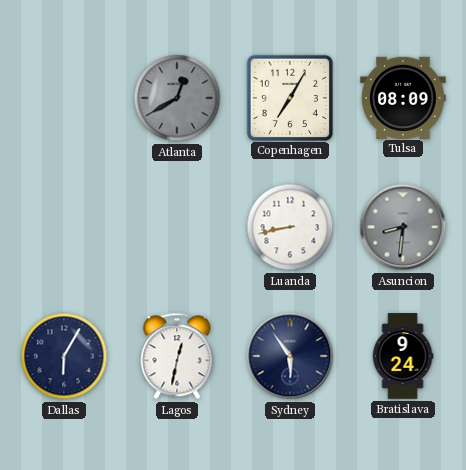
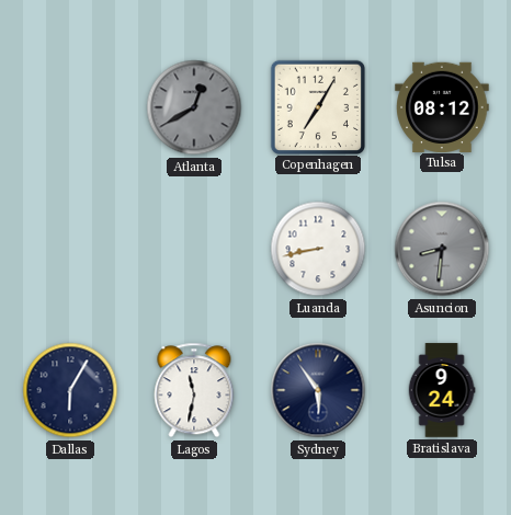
Tulsa: 08:09 -> 08:12 (442, 106)
Lagos: 12:32 -> 11:32 (194, 390)
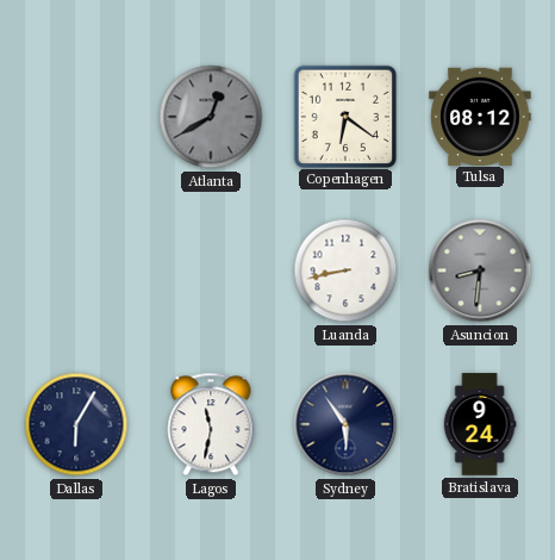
Copenhagen: 7:05 -> 6:21 (344, 116)
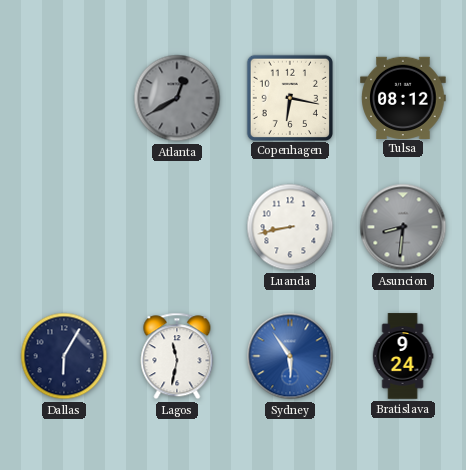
Copenhagen: 6:21 -> 6:17 (289, 97)
Sydney dial: navy -> blue (290, 356)
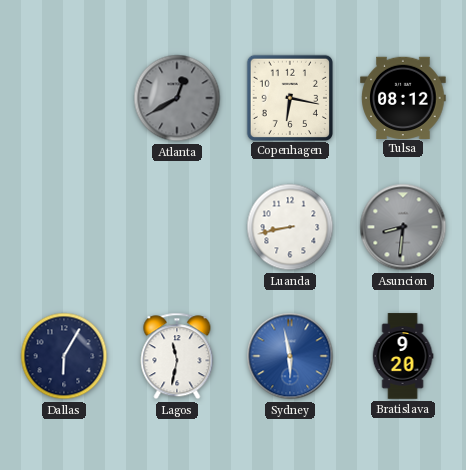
Sydney: 5:54 -> 5:58 (290, 356)
Bratislava: 9:24 -> 9:20 (403, 356)
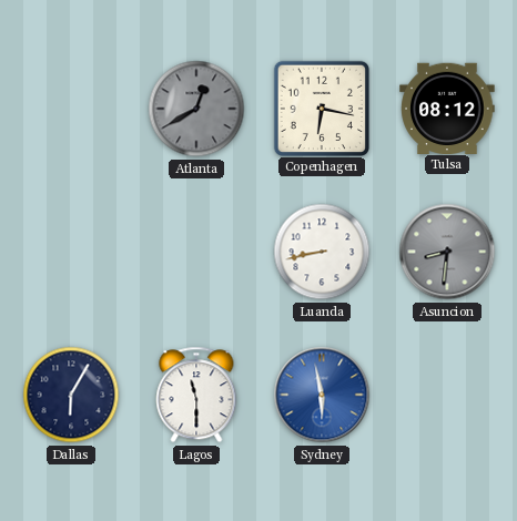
Lagos: 11:32 -> 11:30 (196, 395)
Bratislava: 9:20 -> none (403, 356)
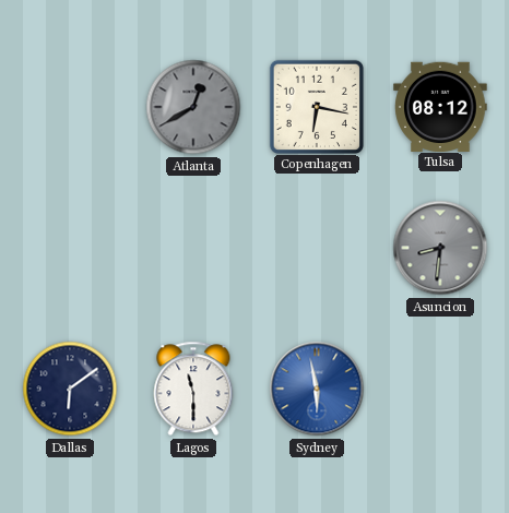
Luanda: 8:43 -> none (322, 252)
Dallas: 6:05 -> 6:09 (70, 389)
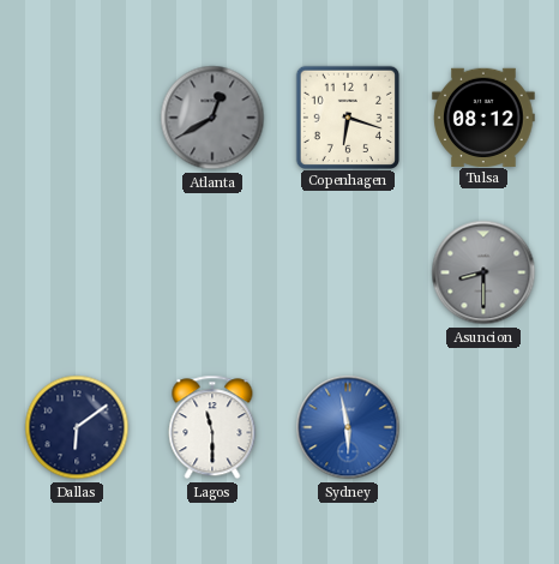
Copenhagen: 6:17 -> 6:18 (347, 116)
Asuncion: 8:31 -> 8:30 (483, 272)
